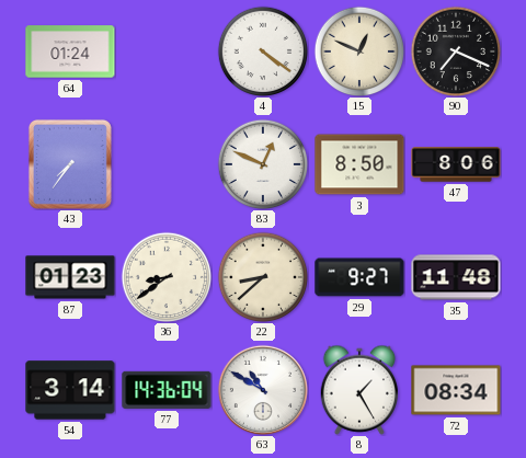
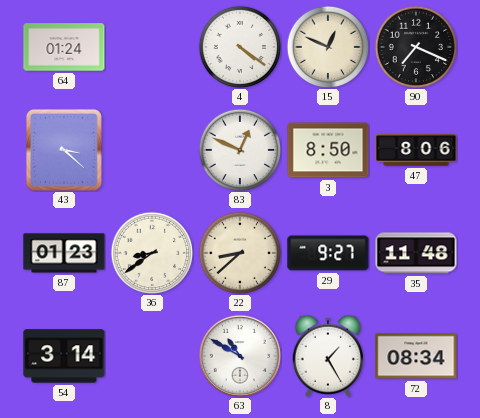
43: 7:36 -> 3:22 (64, 150)
77: 14:36 -> none (167, 390)
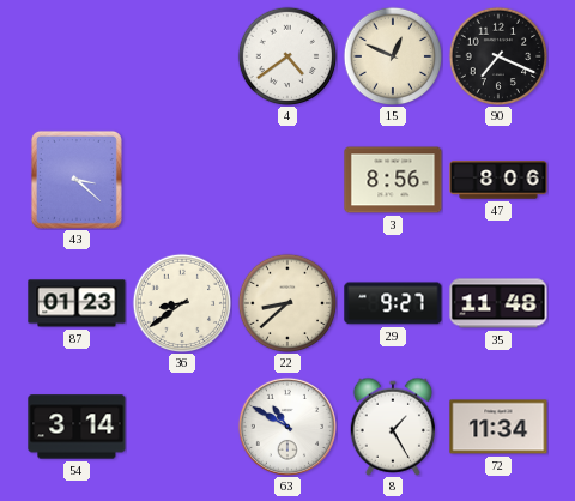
64: 01:24 -> none (64, 47)
4: 4:21 -> 4:39 (287, 56)
83: 12:49 -> none (240, 150)
3: 8:50 -> 8:56 (393, 180)
72: 08:34 -> 11:34 (498, 427)
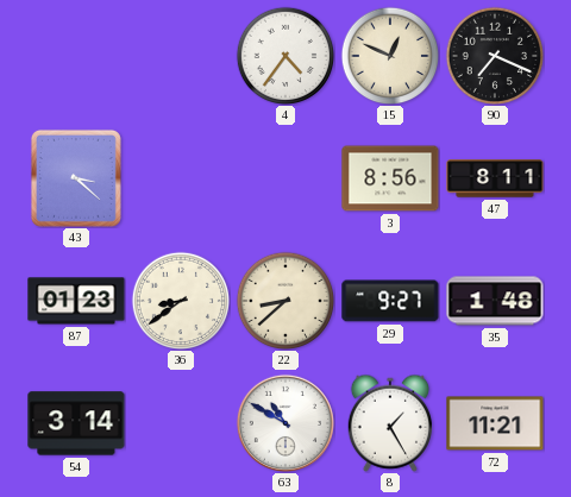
4: 4:39 -> 4:36 (285, 56)
47: 8:06 -> 8:11 (495, 178)
35: 11:48 -> 1:48 (495, 301)
72: 11:34 -> 11:21 (495, 423)
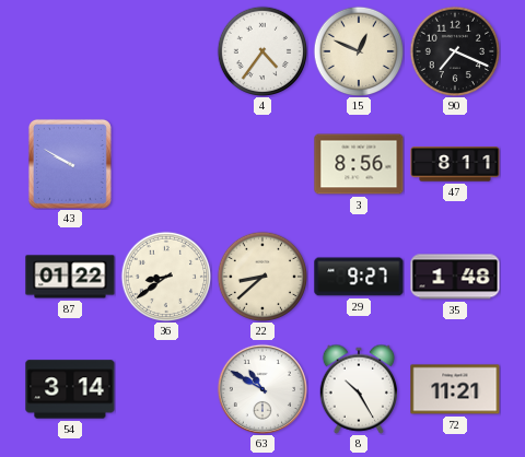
43: 3:22 -> 9:50 (70, 164)
87: 01:23 -> 01:22 (70, 277)
8: 1:25 -> 10:25 (358, 389)
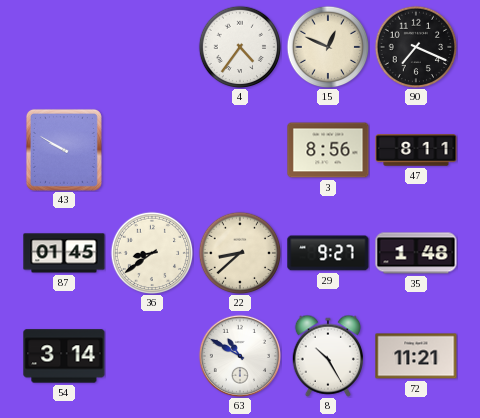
87: 01:22 -> 01:45 (64, 253)
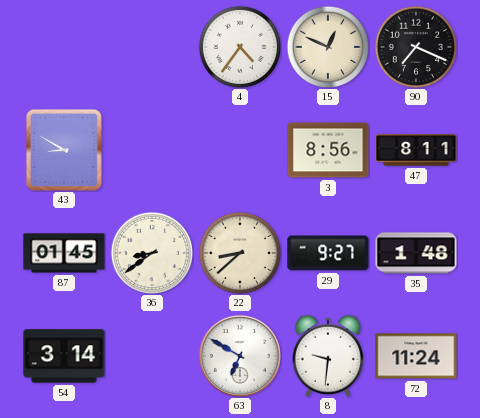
43: 9:50 -> 8:50 (64, 150)
63: 10:50 -> 6:50 (240, 356)
8: 10:25 -> 9:31 (327, 356)
72: 11:21 -> 11:24 (416, 356)
